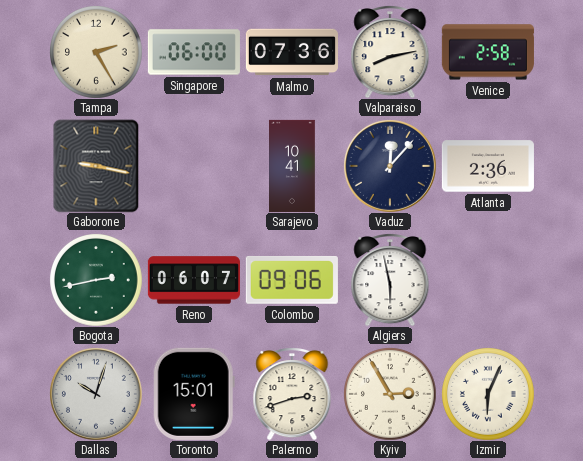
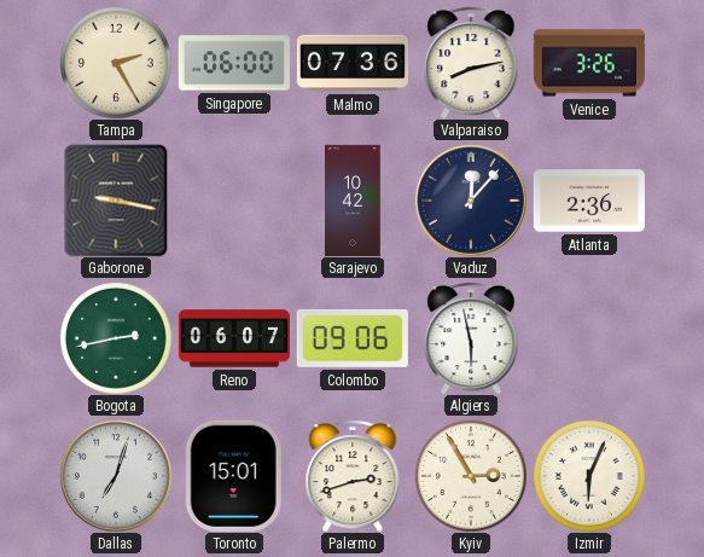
Venice: 2:58 -> 3:26 (589, 63)
Sarajevo: 10:41 -> 10:42 (353, 201)
Dallas: 10:03 -> 7:03 (116, 476)
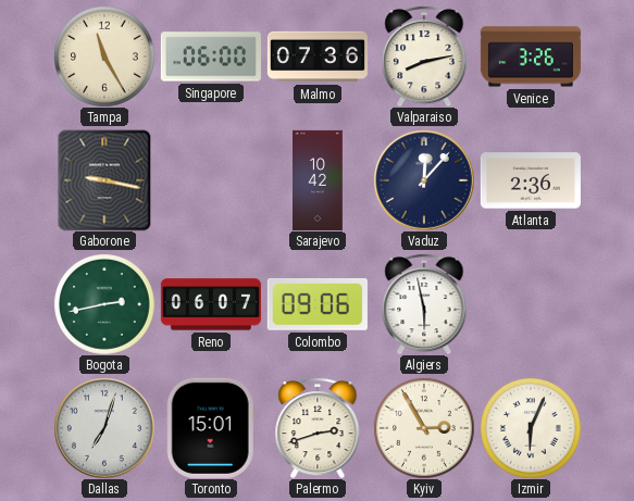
Tampa: 2:25 -> 11:25 (104, 57)
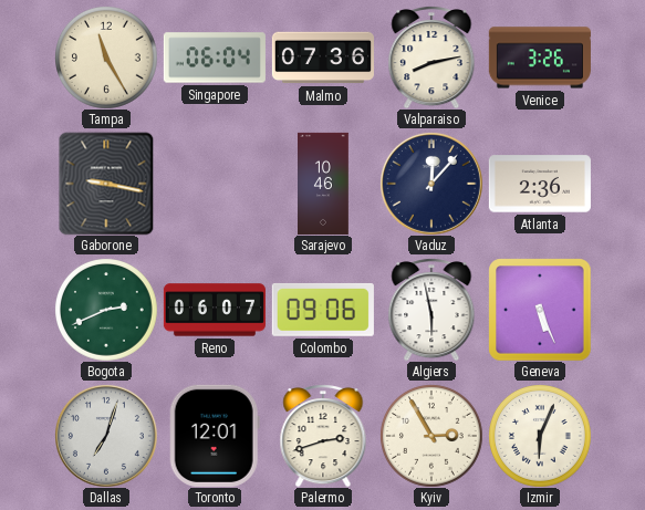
Singapore: 06:00 -> 06:04 (215, 58)
Sarajevo: 10:42 -> 10:46 (323, 184)
Bogota: 2:43 -> 2:41 (106, 310)
Geneva: none -> 5:26 (540, 310)
Toronto: 15:01 -> 12:01 (215, 436)
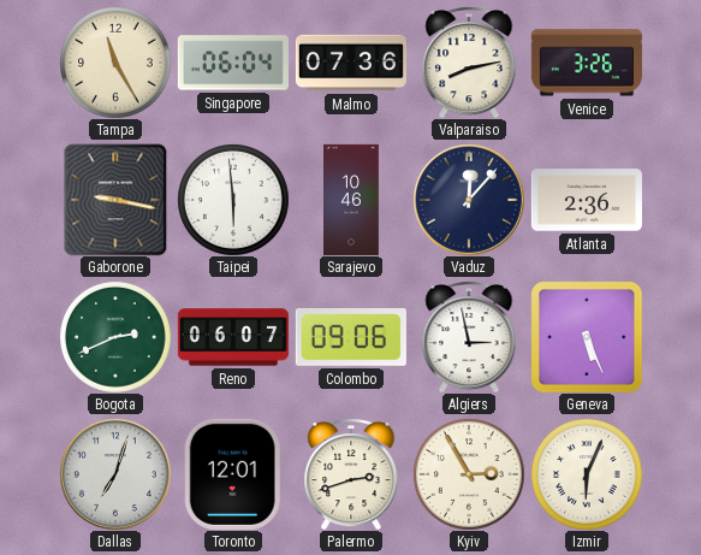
Taipei: none -> 5:59 (233, 200)
Algiers: 5:58 -> 2:58 (469, 337)
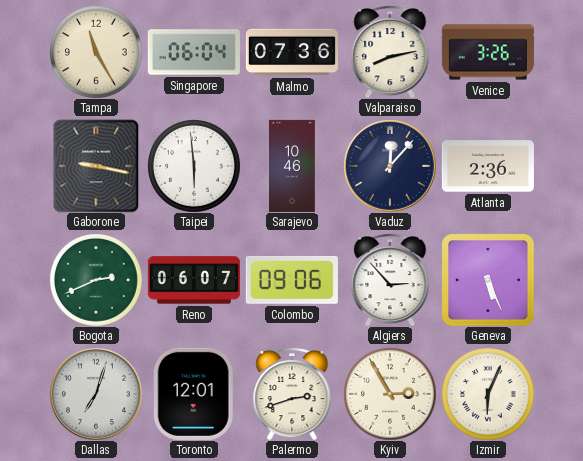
Algiers: 2:58 -> 2:53 (390, 280)
